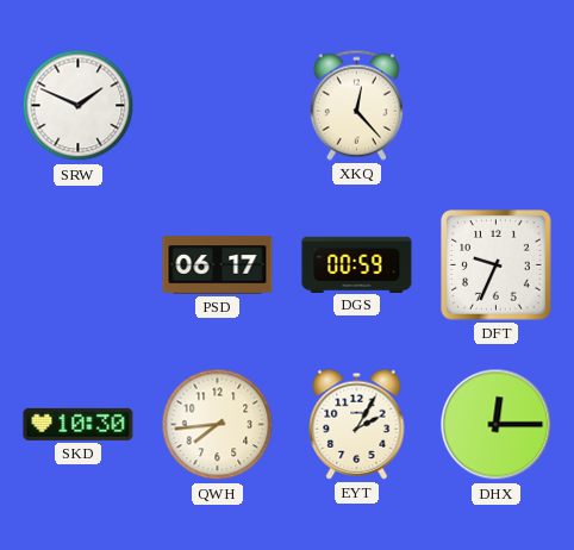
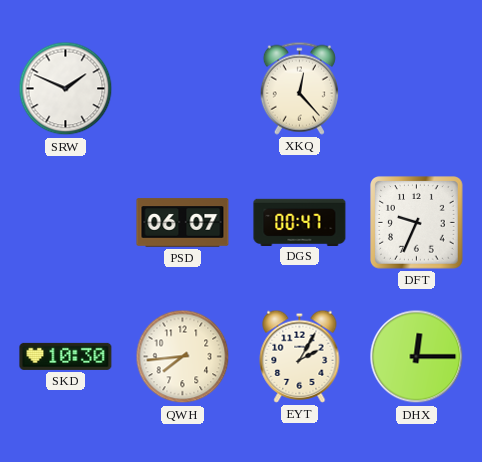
PSD: 06:17 -> 06:07 (183, 223)
DGS: 00:59 -> 00:47 (300, 222)
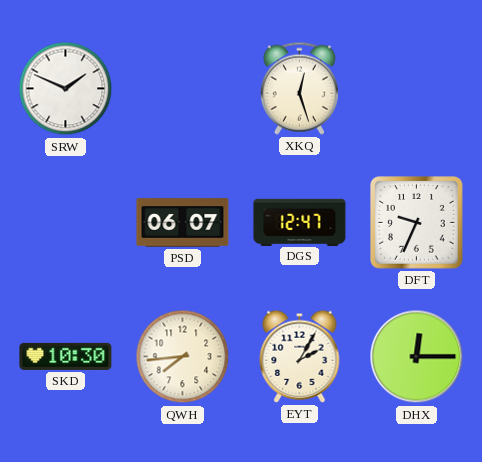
XKQ: 12:23 -> 12:27 (299, 88)
DGS: 00:47 -> 12:47 (300, 222)
